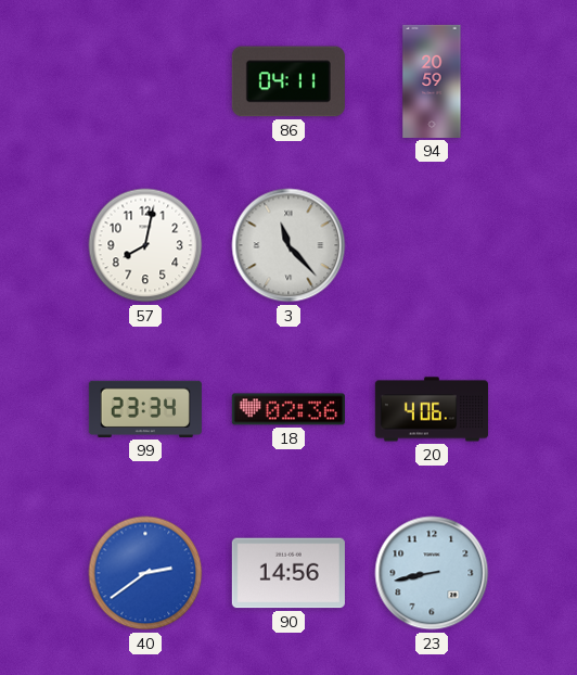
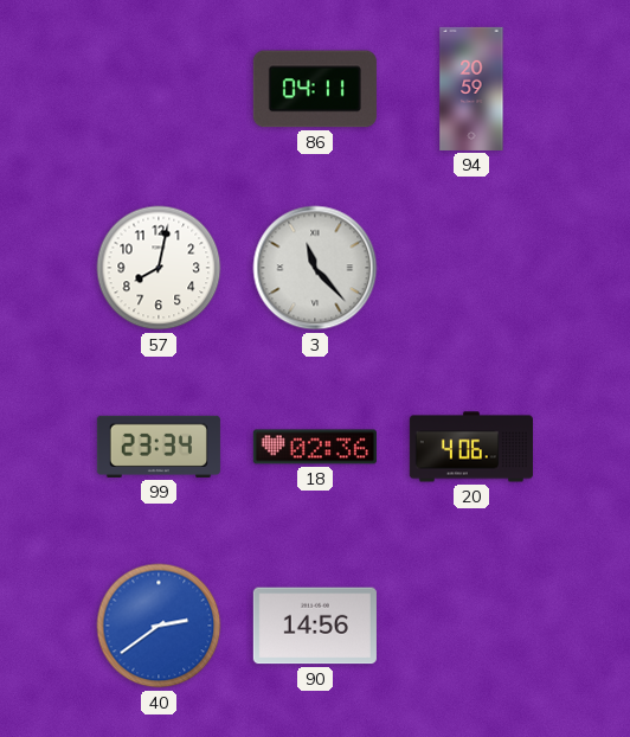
23: 8:43 -> none (432, 573)
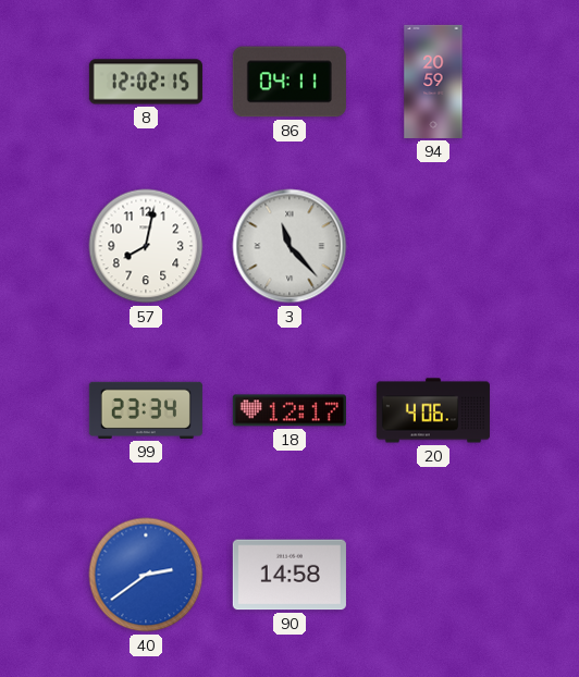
8: none -> 12:02 (146, 82)
18: 02:36 -> 12:17 (289, 410)
90: 14:56 -> 14:58 (289, 575)
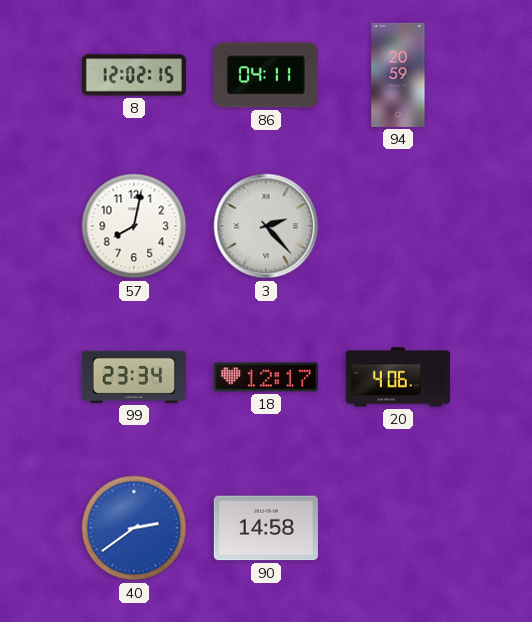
3: 11:23 -> 2:23 (266, 226)
